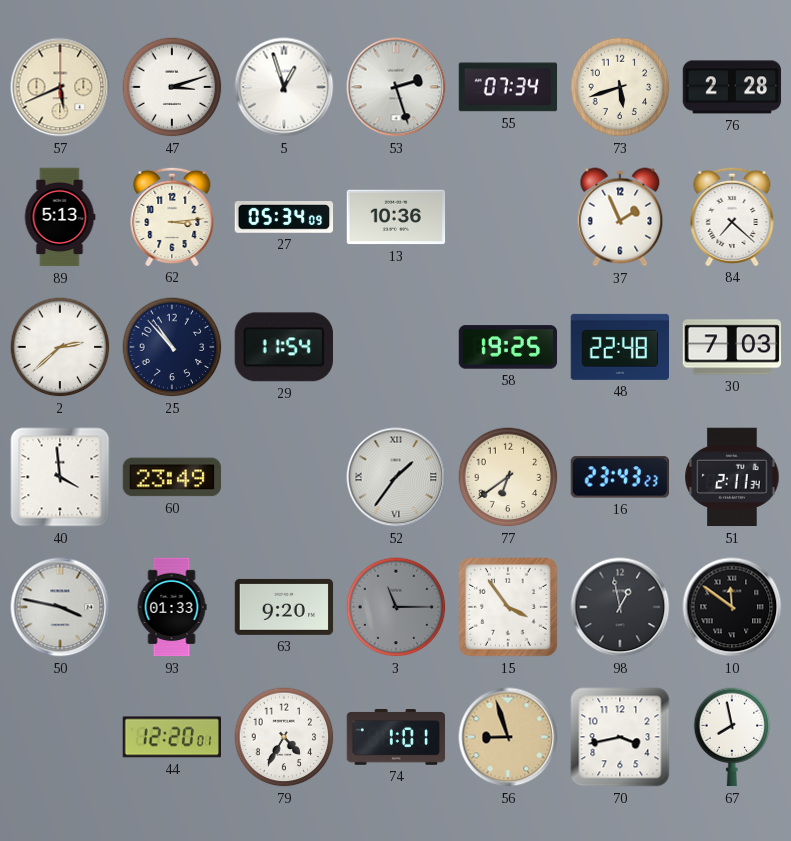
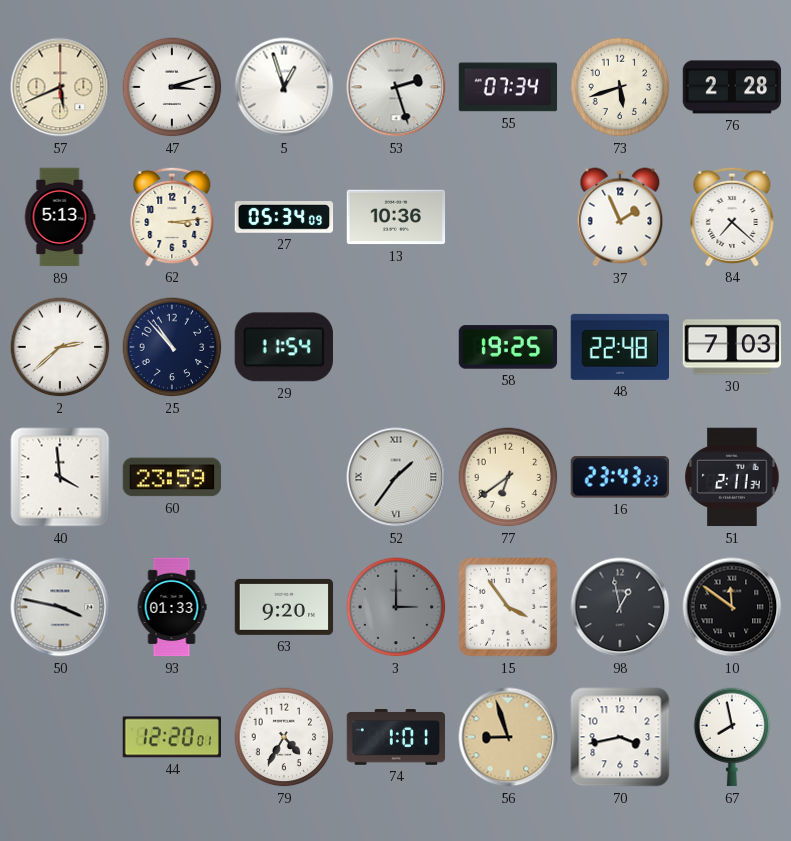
60: 23:49 -> 23:59 (172, 477)
3: 11:15 -> 3:00 (396, 607)
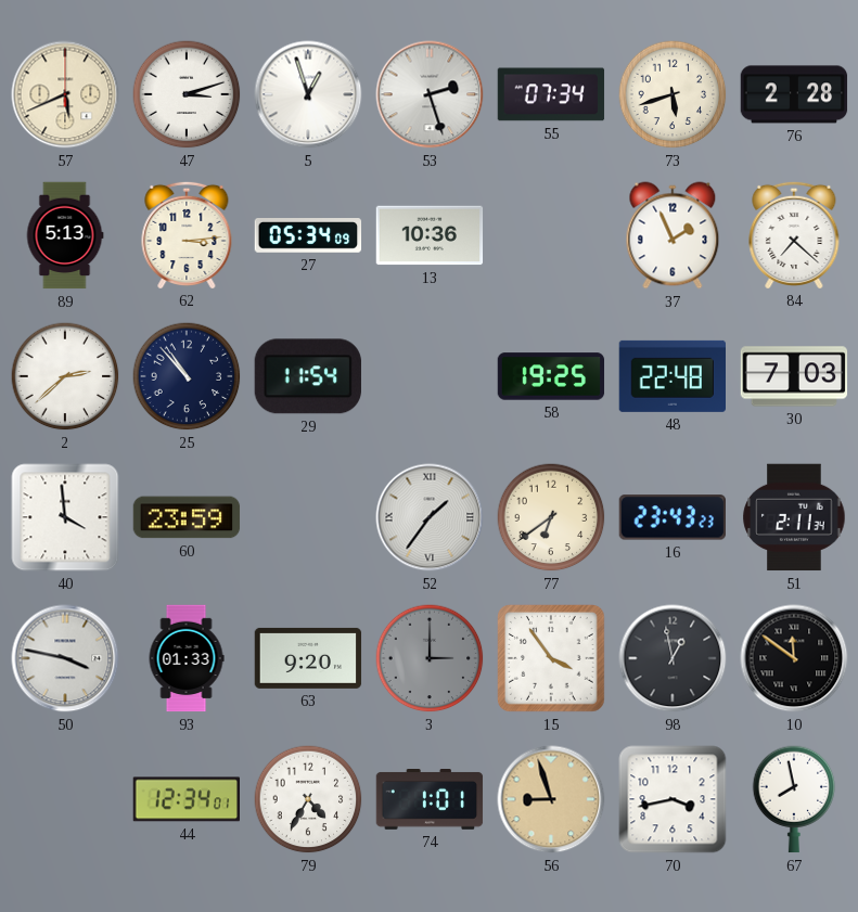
44: 12:20 -> 12:34 (185, 799)
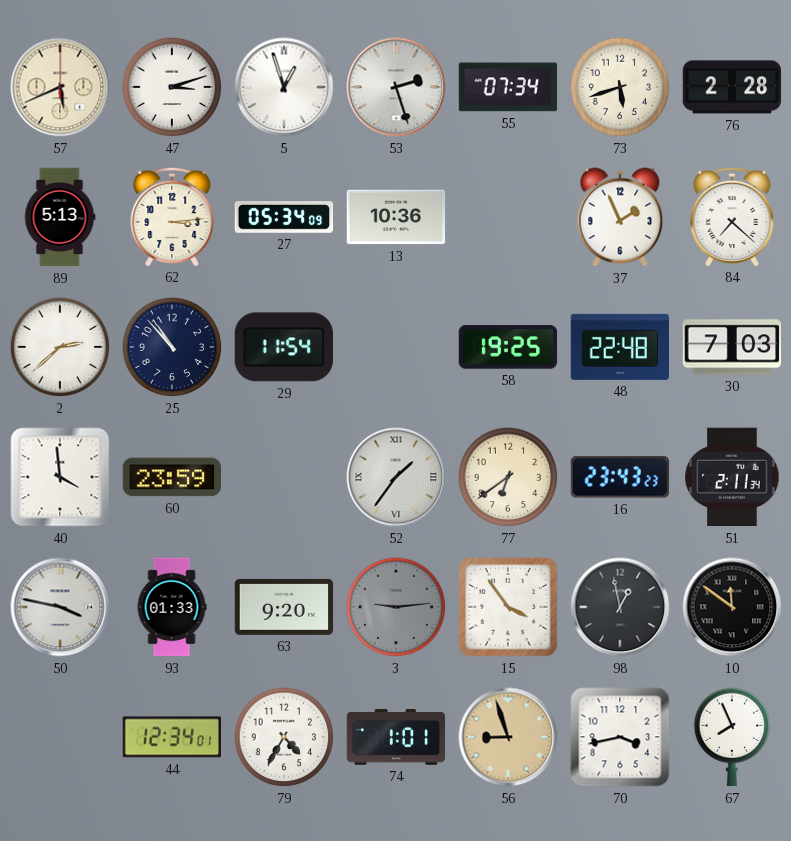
3: 3:00 -> 9:14 (396, 607)
67: 7:58 -> 7:56 (732, 737)
